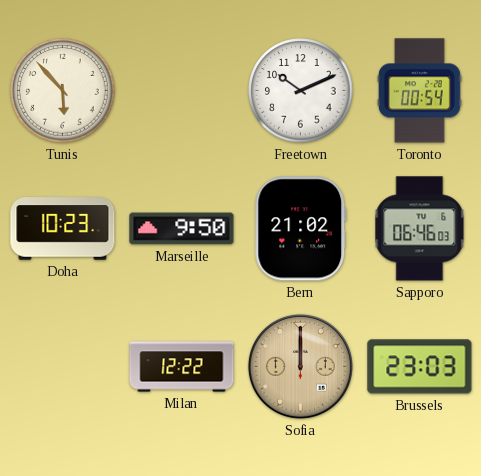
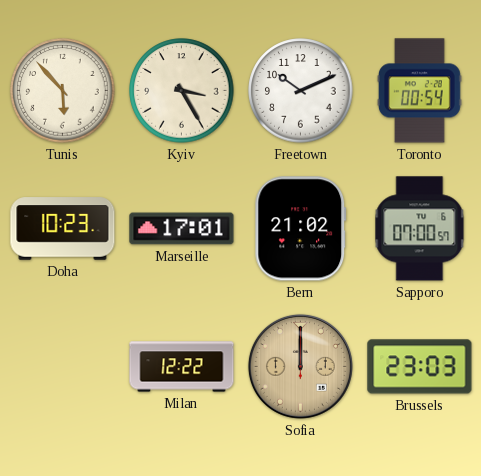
Kyiv: none -> 3:25 (182, 91)
Marseille: 9:50 -> 17:01 (182, 229)
Sapporo: 06:46 -> 07:00 (420, 229)
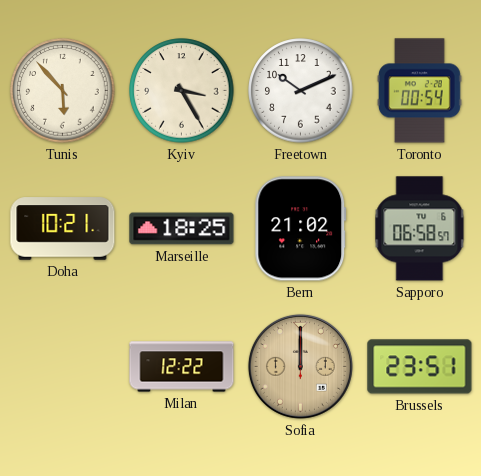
Doha: 10:23 -> 10:21 (63, 229)
Marseille: 17:01 -> 18:25 (182, 229)
Sapporo: 07:00 -> 06:58 (420, 229)
Brussels: 23:03 -> 23:51 (420, 367)
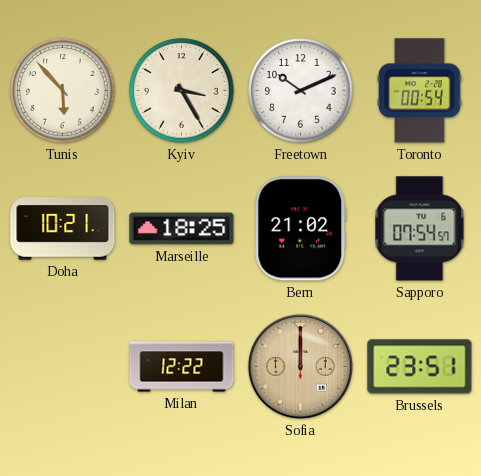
Sapporo: 06:58 -> 07:54 (420, 229)
